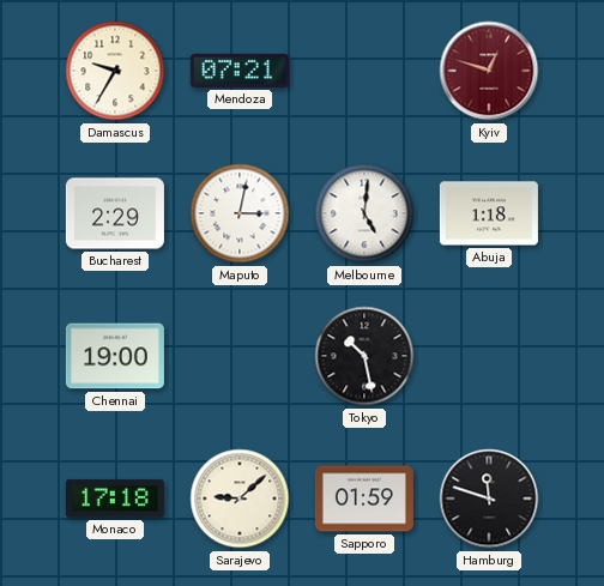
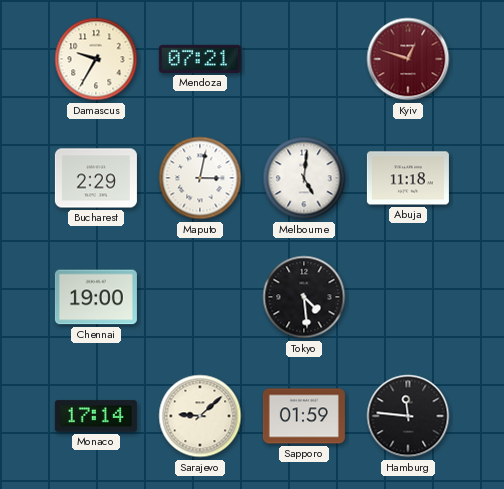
Abuja: 1:18 -> 11:18 (408, 178)
Tokyo: 10:28 -> 4:29 (304, 297)
Monaco: 17:18 -> 17:14 (96, 416)
Hamburg: 11:48 -> 11:46 (408, 416)
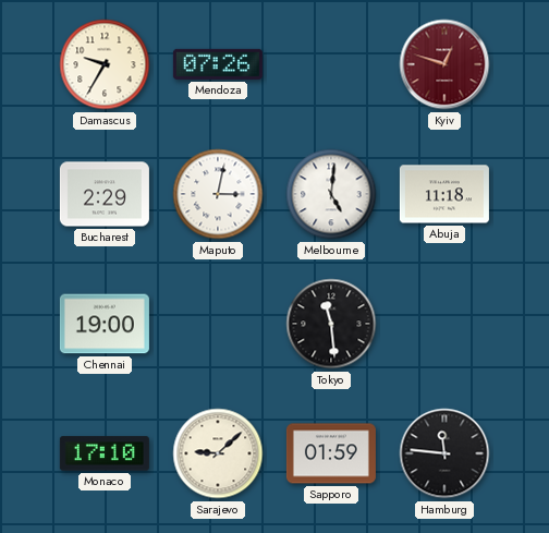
Mendoza: 07:21 -> 07:26 (218, 64)
Tokyo: 4:29 -> 11:29 (331, 324)
Monaco: 17:14 -> 17:10 (105, 453)
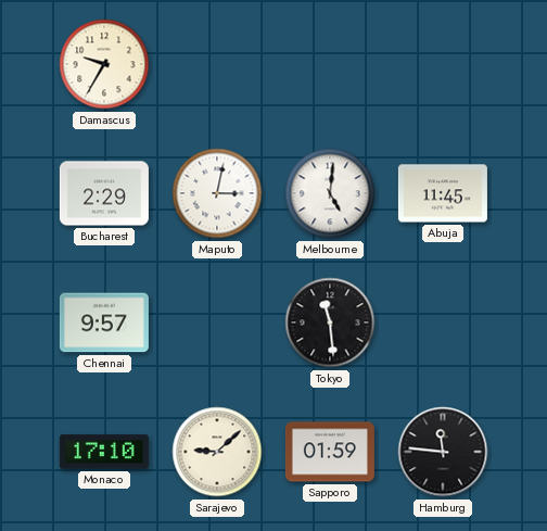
Mendoza: 07:26 -> none (218, 64)
Kyiv: 12:48 -> none (444, 64)
Abuja: 11:18 -> 11:45 (443, 193)
Chennai: 19:00 -> 9:57 (104, 323)
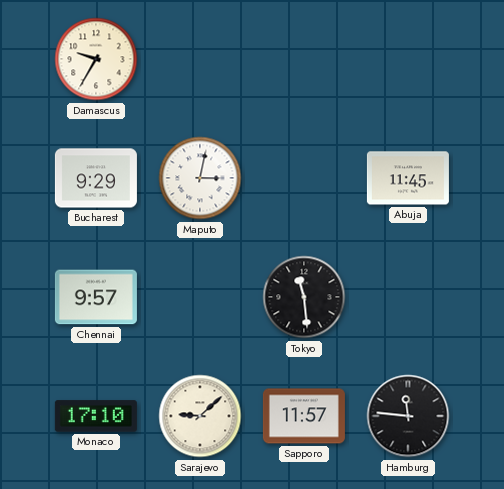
Bucharest: 2:29 -> 9:29 (96, 178)
Melbourne: 5:01 -> none (330, 193)
Sapporo: 01:59 -> 11:57 (304, 416)
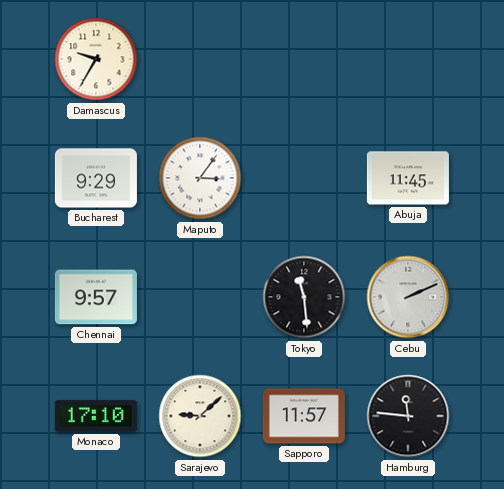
Maputo: 3:02 -> 3:06 (200, 178)
Cebu: none -> 2:11 (408, 297)
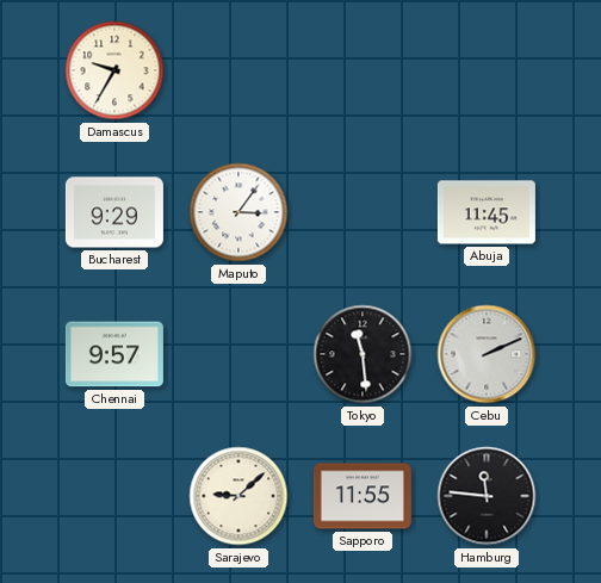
Monaco: 17:10 -> none (96, 416)
Sapporo: 11:57 -> 11:55 (363, 496)
